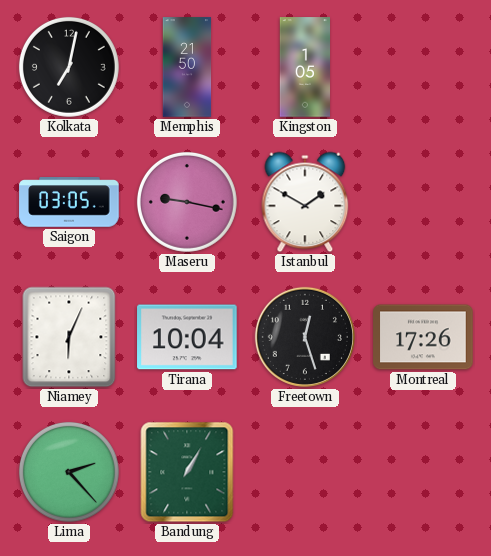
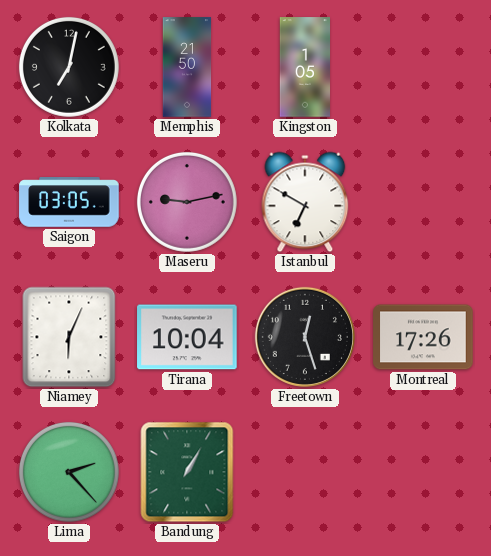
Maseru: 9:17 -> 9:13 (187, 202)
Istanbul: 1:50 -> 6:50 (305, 202)
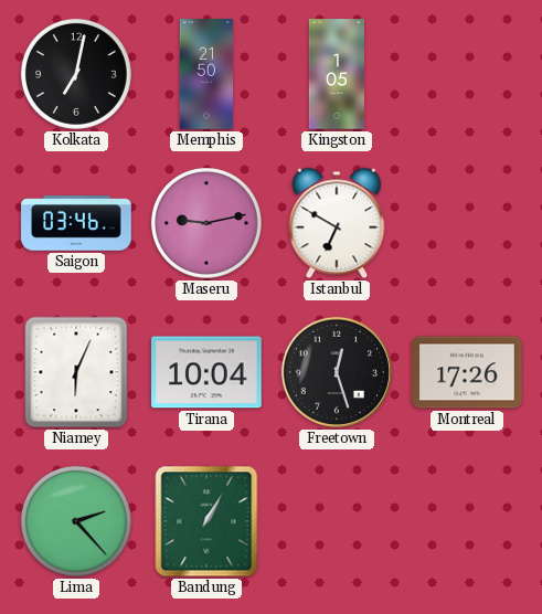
Saigon: 03:05 -> 03:46 (76, 223)
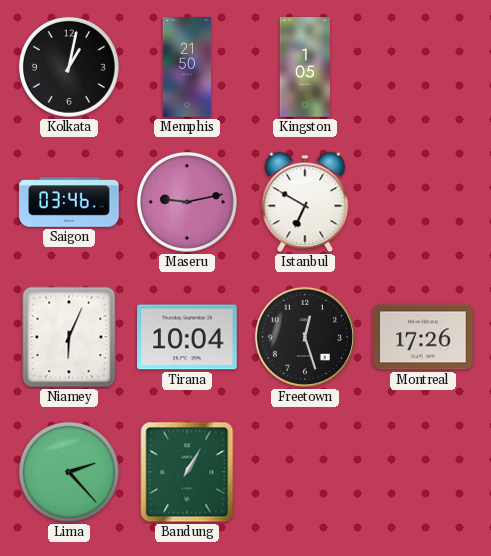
Kolkata: 7:02 -> 1:02 (69, 67)
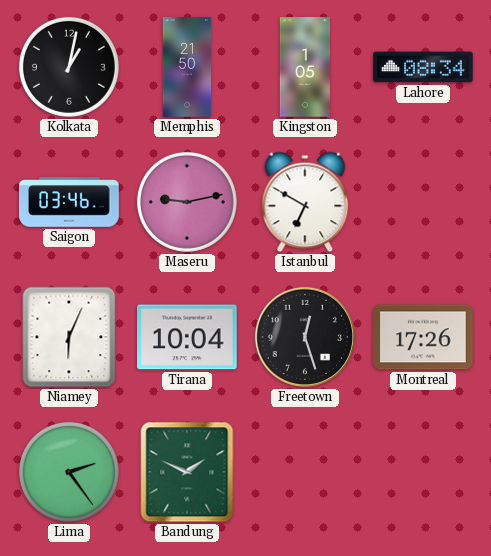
Lahore: none -> 08:34 (423, 67)
Lima: 2:23 -> 2:24 (69, 472)
Bandung: 1:05 -> 1:49 (187, 472)
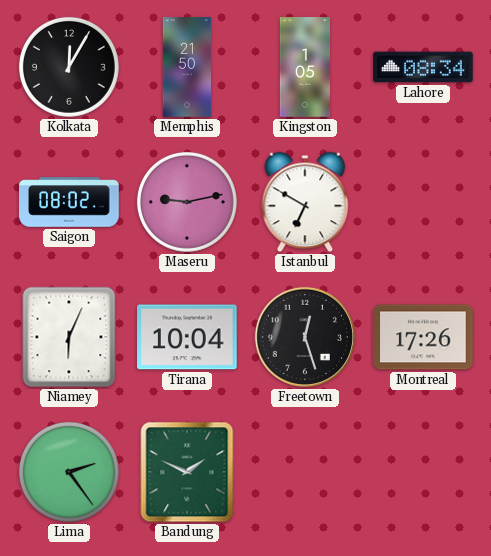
Kolkata: 1:02 -> 12:05 (69, 67)
Saigon: 03:46 -> 08:02 (69, 202)
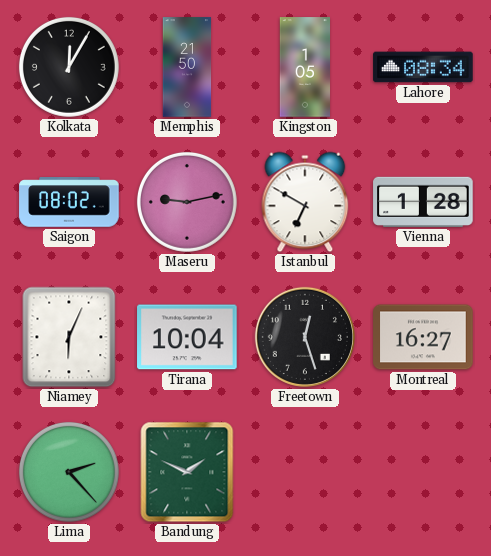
Vienna: none -> 1:28 (423, 202)
Montreal: 17:26 -> 16:27 (423, 337)
Lima: 2:24 -> 2:23 (69, 472)
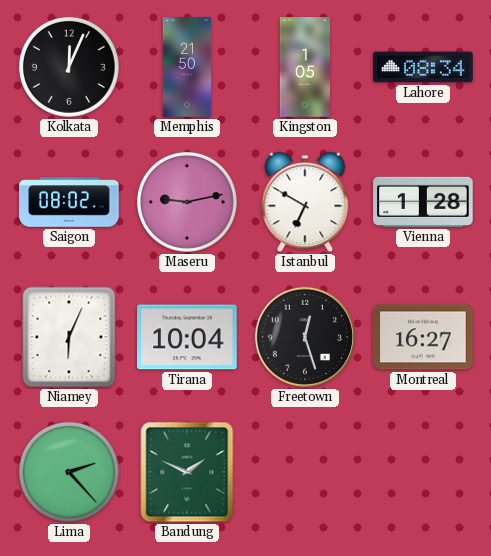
Kolkata: 12:05 -> 12:04 (69, 67)
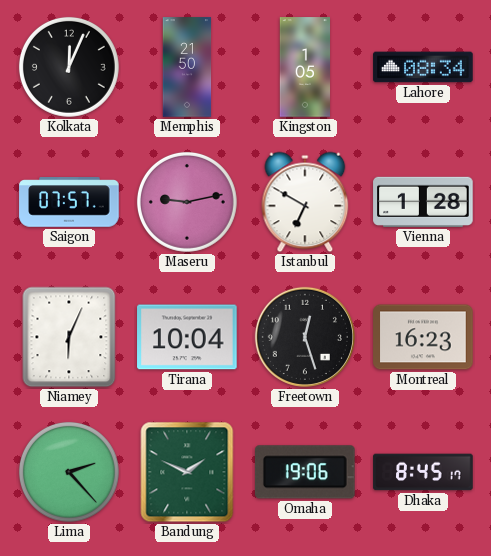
Saigon: 08:02 -> 07:57 (69, 202)
Montreal: 16:27 -> 16:23 (423, 337)
Omaha: none -> 19:06 (305, 472)
Dhaka: none -> 8:45 (423, 472)
